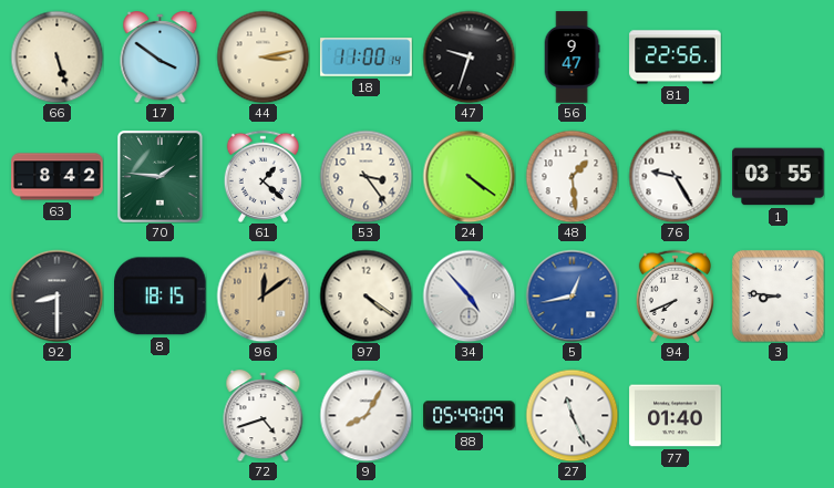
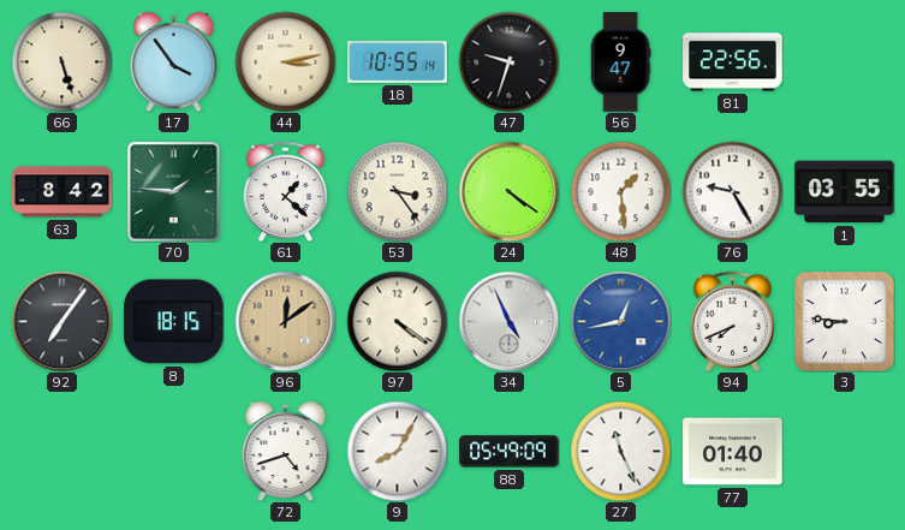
17: 3:51 -> 3:54 (174, 62)
18: 11:00 -> 10:55 (398, 62)
92: 8:30 -> 7:06 (61, 321)
34: 4:53 -> 4:56 (508, 321)
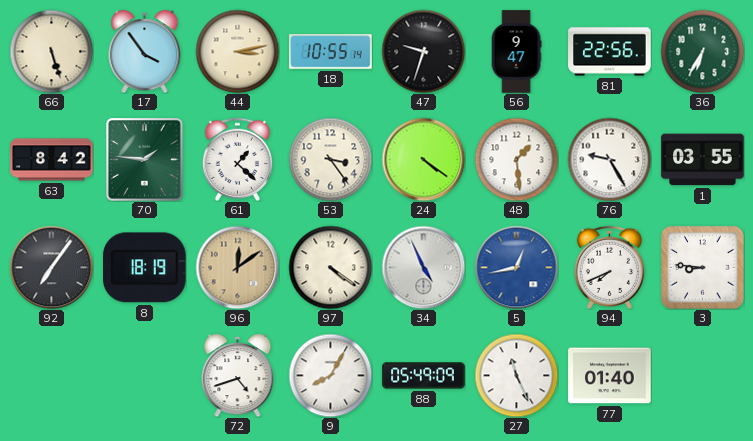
36: none -> 6:35 (702, 51)
8: 18:15 -> 18:19 (145, 268)
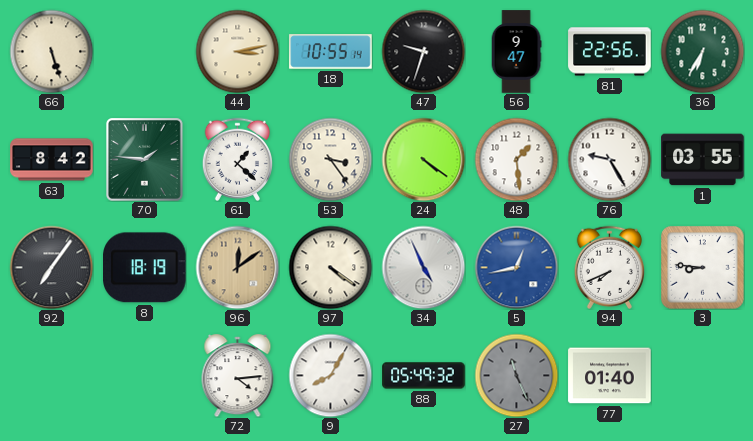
17: 3:54 -> none (145, 52)
72: 4:42 -> 4:14 (238, 376)
88: 05:49:09 -> 05:49:32 (424, 376)
27 dial: white -> grey (516, 375)
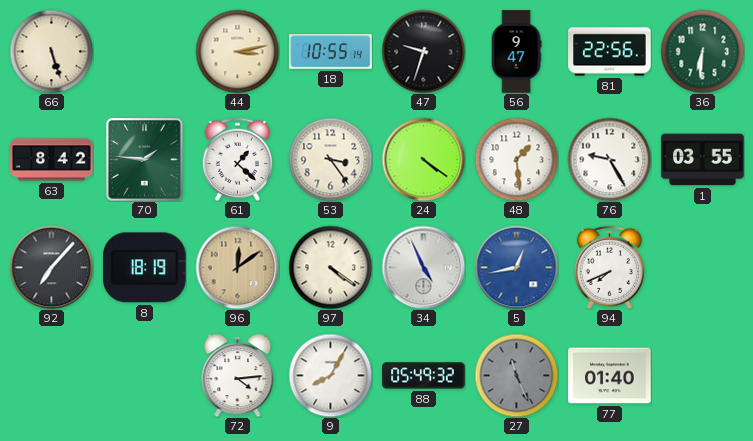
36: 6:35 -> 6:31 (702, 51)
92: 7:06 -> 7:07 (51, 267)
3: 8:46 -> none (702, 267)
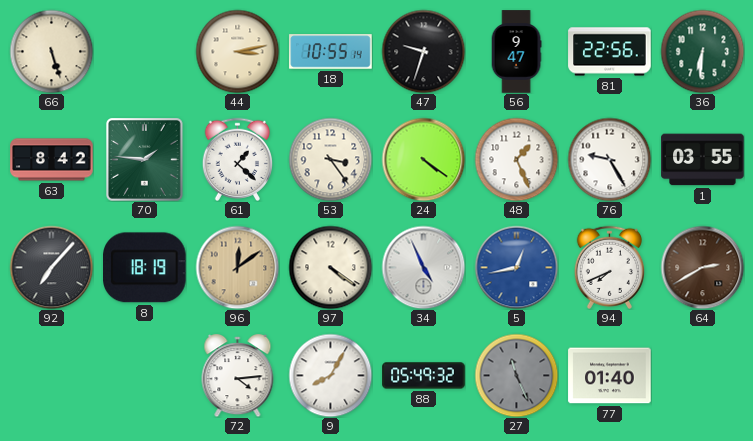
48: 1:29 -> 1:26 (516, 159)
64: none -> 2:40 (702, 267)
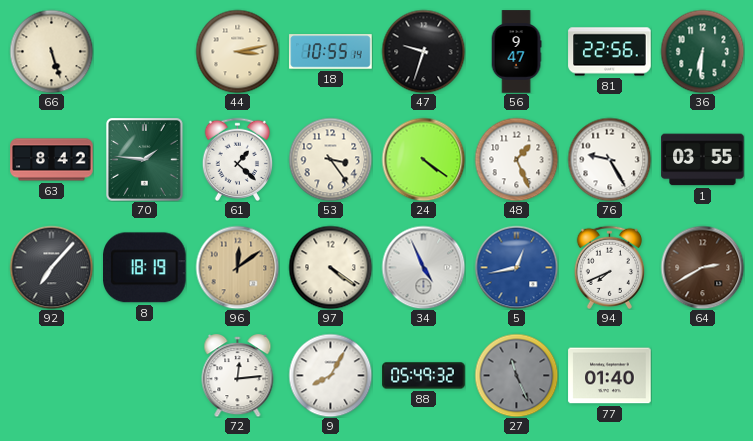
72: 4:14 -> 12:14 (238, 376)
